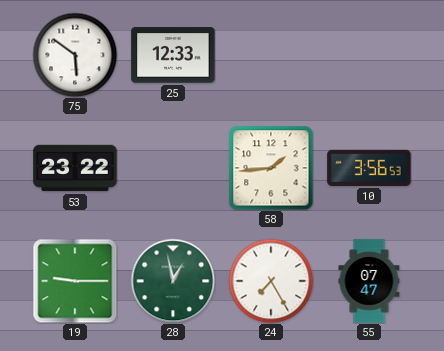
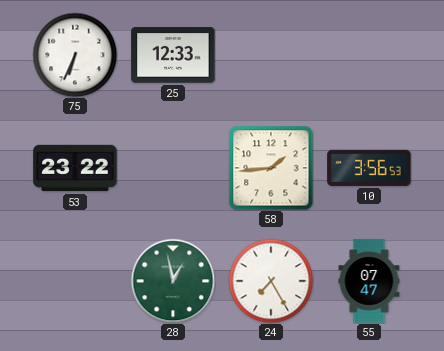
75: 5:51 -> 6:34 (75, 55)
19: 9:15 -> none (75, 281)
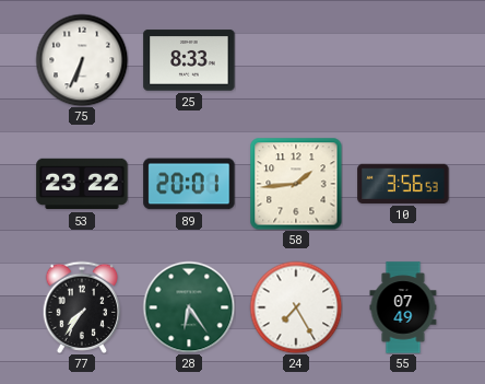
25: 12:33 -> 8:33 (189, 60)
89: none -> 20:01 (189, 184)
77: none -> 7:36 (82, 307)
28: 12:58 -> 6:24 (189, 307)
55: 07:47 -> 07:49 (403, 307)
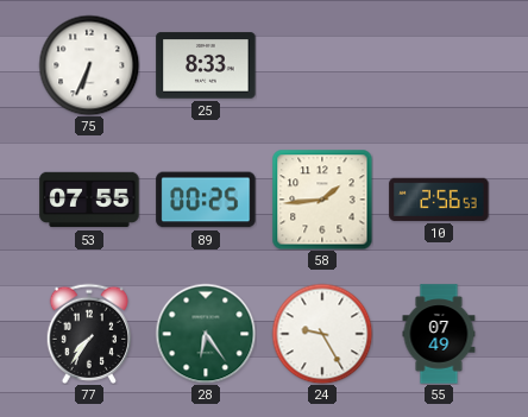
53: 23:22 -> 07:55 (89, 200)
89: 20:01 -> 00:25 (206, 200)
10: 3:56 -> 2:56 (439, 200)
24: 7:25 -> 9:25 (322, 334)
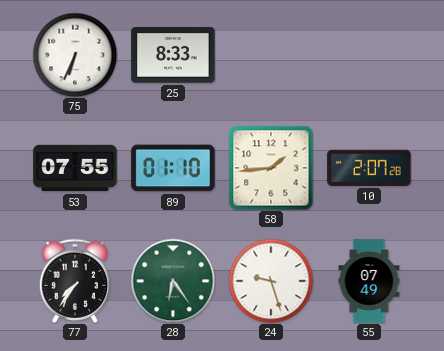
89: 00:25 -> 01:10 (173, 168)
10: 2:56 -> 2:07 (369, 168)
24: 9:25 -> 9:27 (271, 281)
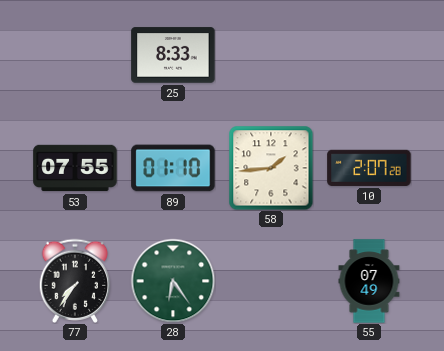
75: 6:34 -> none (75, 55)
24: 9:27 -> none (271, 281)
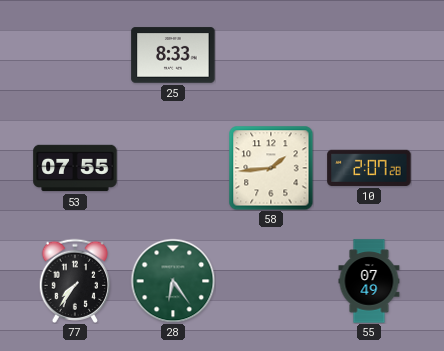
89: 01:10 -> none (173, 168)
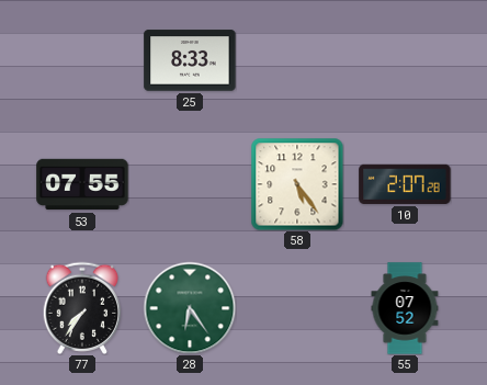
58: 1:44 -> 5:24 (297, 184)
55: 07:49 -> 07:52 (405, 308)
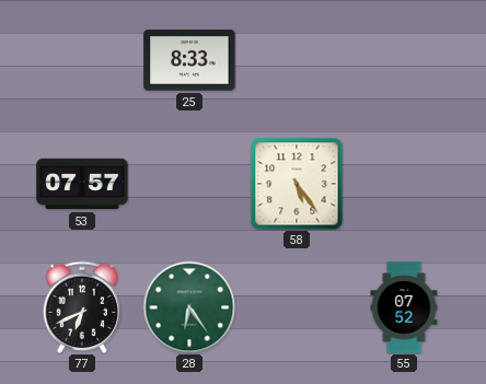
53: 07:55 -> 07:57 (82, 184)
10: 2:07 -> none (405, 184)
77: 7:36 -> 6:41 (82, 307)
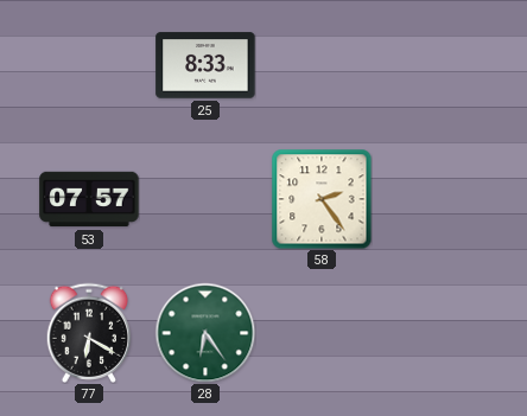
58: 5:24 -> 2:24 (322, 199)
77: 6:41 -> 6:20 (89, 333)
55: 07:52 -> none (404, 307)
